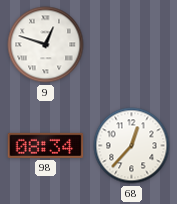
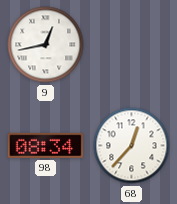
9: 12:48 -> 12:43 (46, 45)
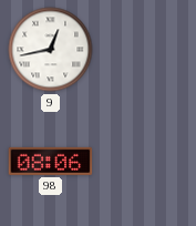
98: 08:34 -> 08:06 (51, 161)
68: 12:37 -> none (132, 146)
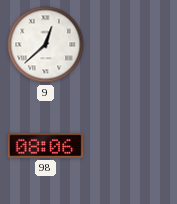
9: 12:43 -> 12:38 (46, 45)
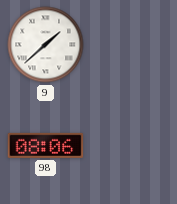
9: 12:38 -> 1:38 (46, 45)
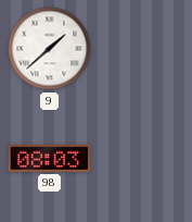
98: 08:06 -> 08:03 (50, 158)
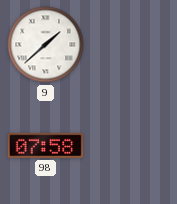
98: 08:03 -> 07:58 (46, 145)
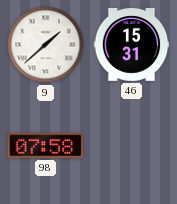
46: none -> 15:31 (132, 45)
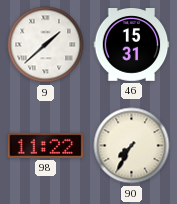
98: 07:58 -> 11:22 (46, 145)
90: none -> 7:35 (132, 146)
